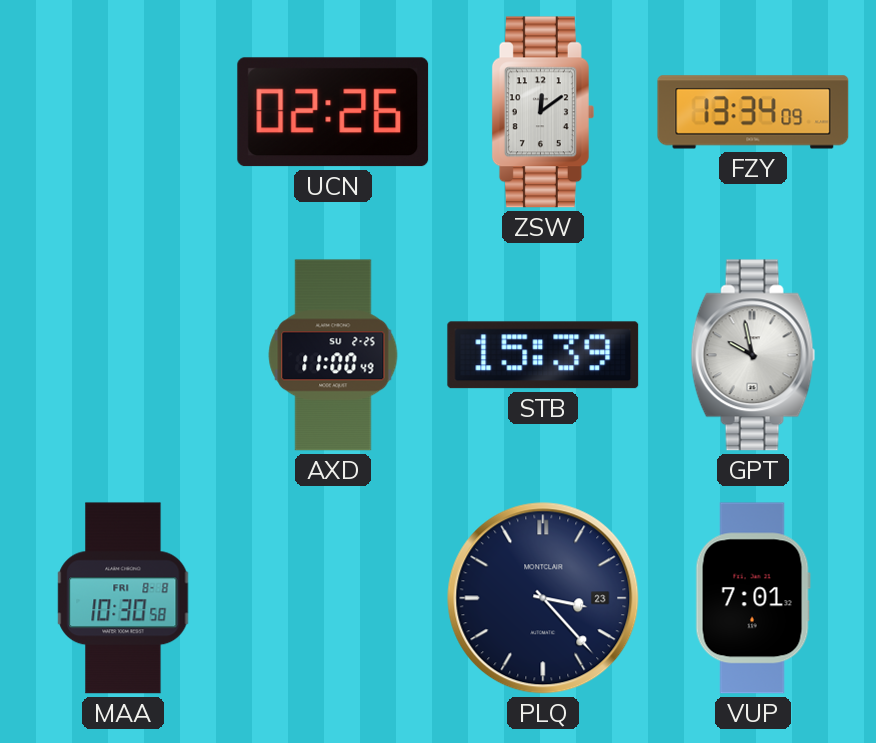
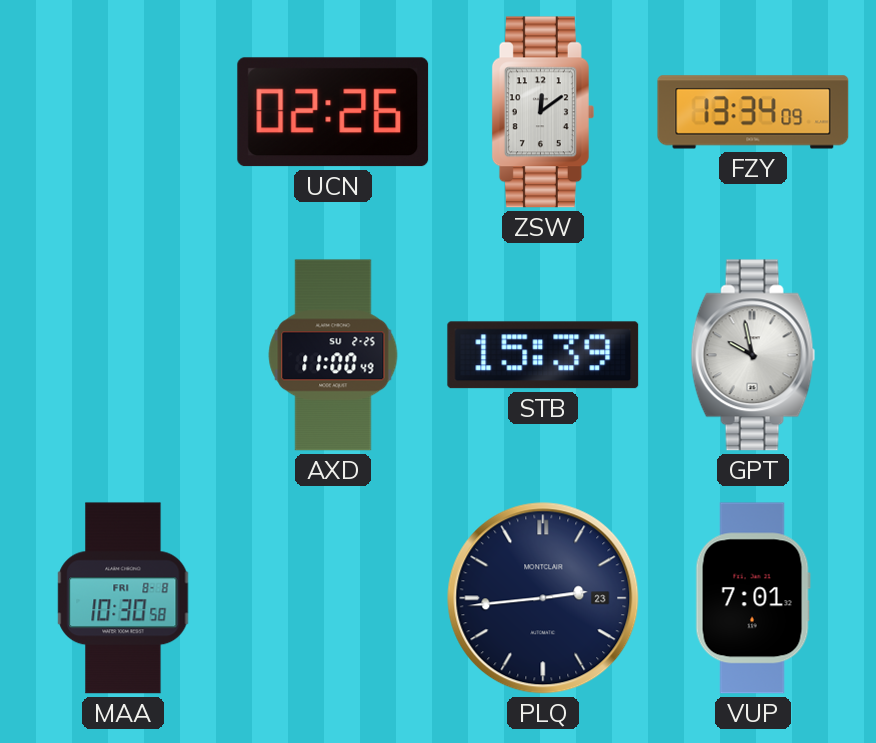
PLQ: 3:23 -> 2:44 (543, 598)
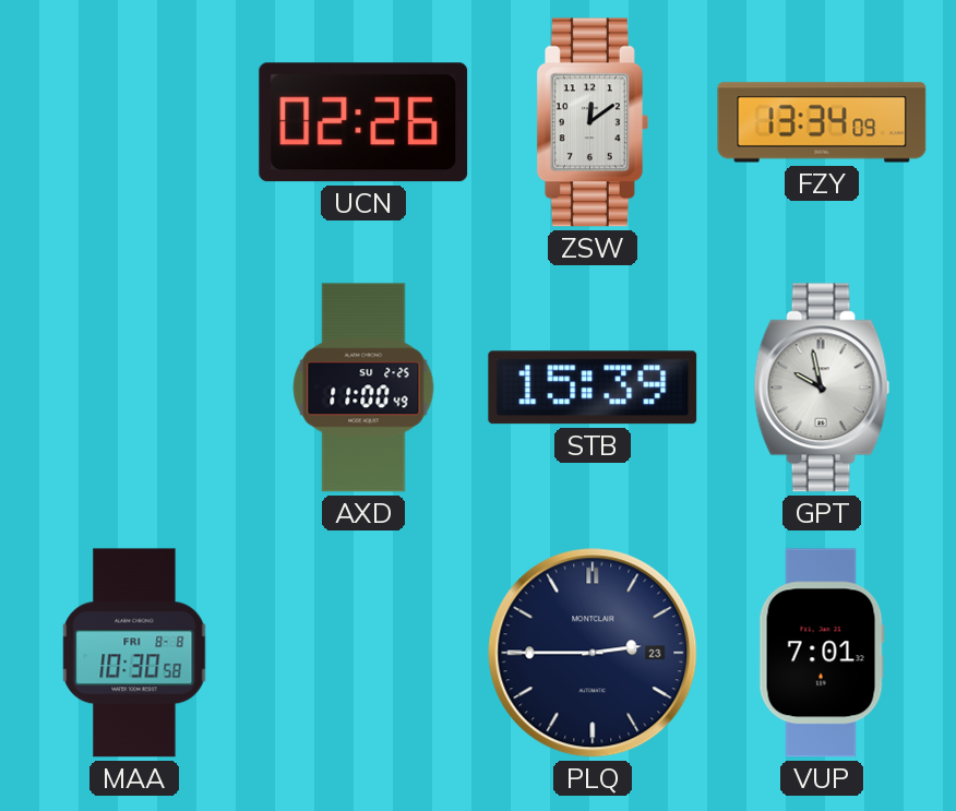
PLQ: 2:44 -> 2:45 (593, 653)
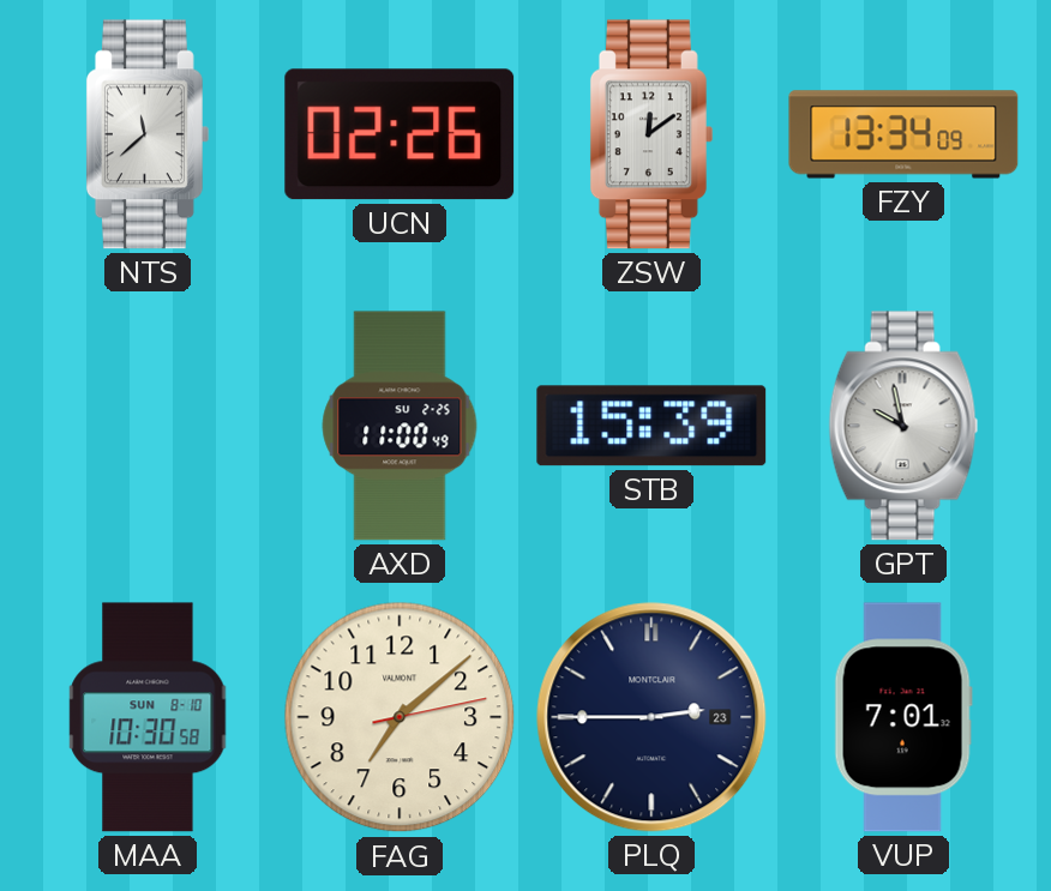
NTS: none -> 11:38 (148, 134)
MAA date: FRI 8-8 -> SUN 8-10 (148, 717)
FAG: none -> 7:08 (400, 717)
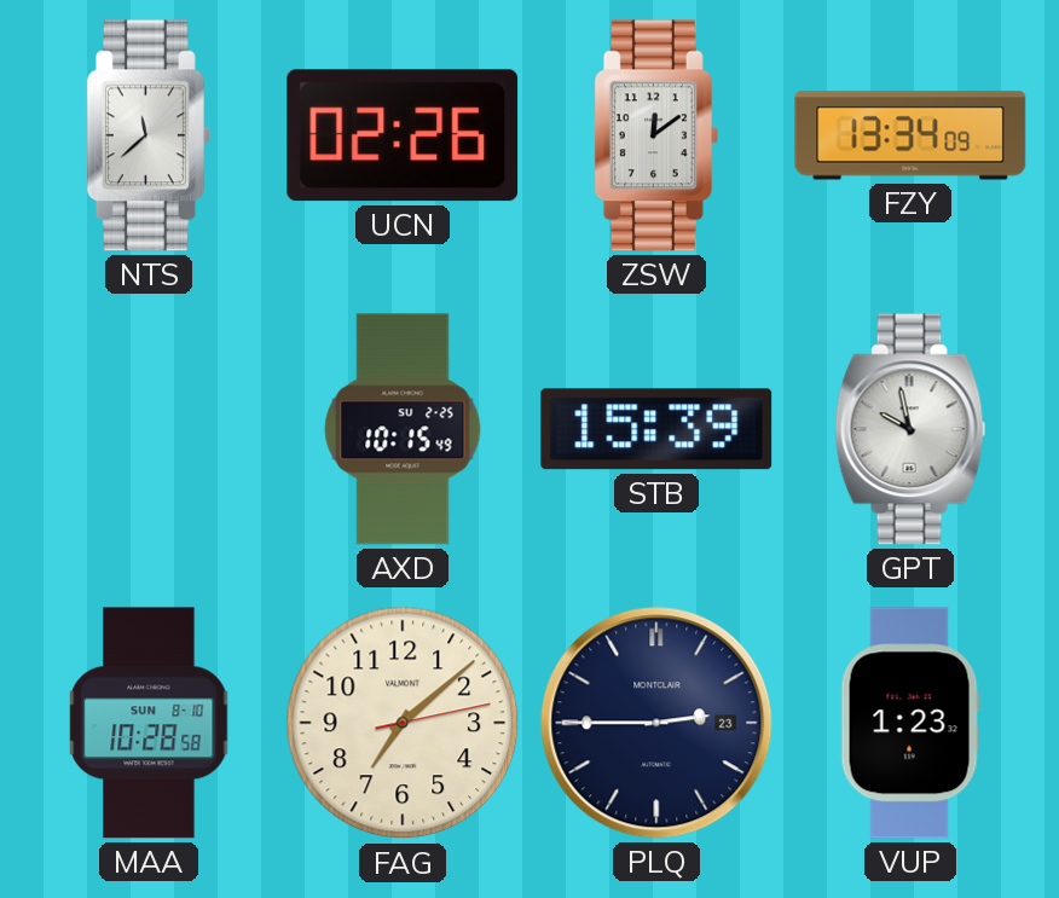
AXD: 11:00 -> 10:15 (403, 429)
MAA: 10:30 -> 10:28 (149, 723)
VUP: 7:01 -> 1:23 (910, 723)
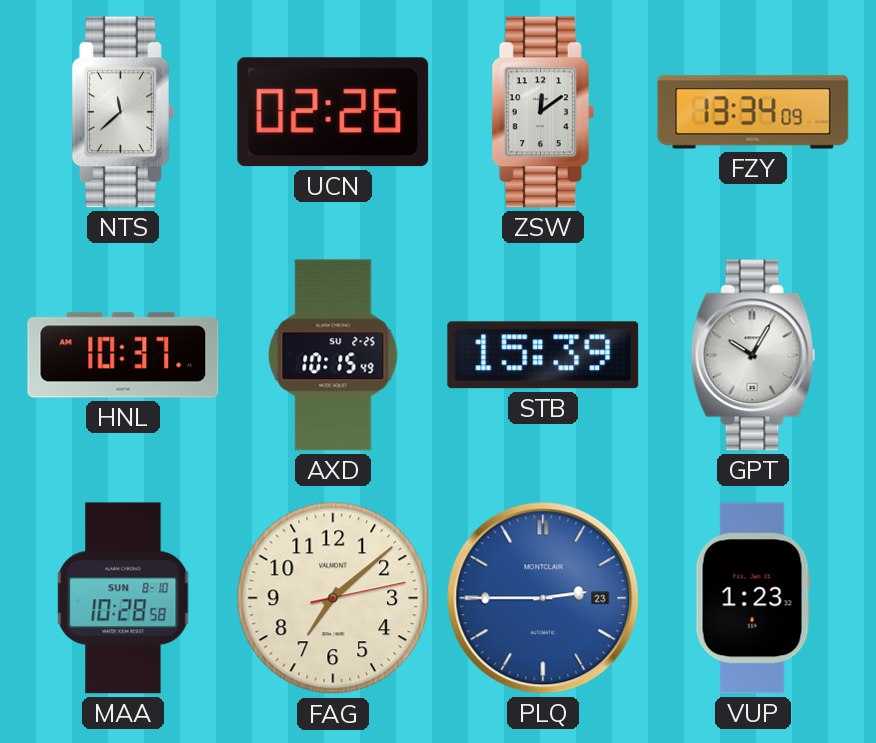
HNL: none -> 10:37 (123, 355)
GPT: 9:58 -> 10:05 (753, 355)
PLQ dial: navy -> blue (543, 598)
